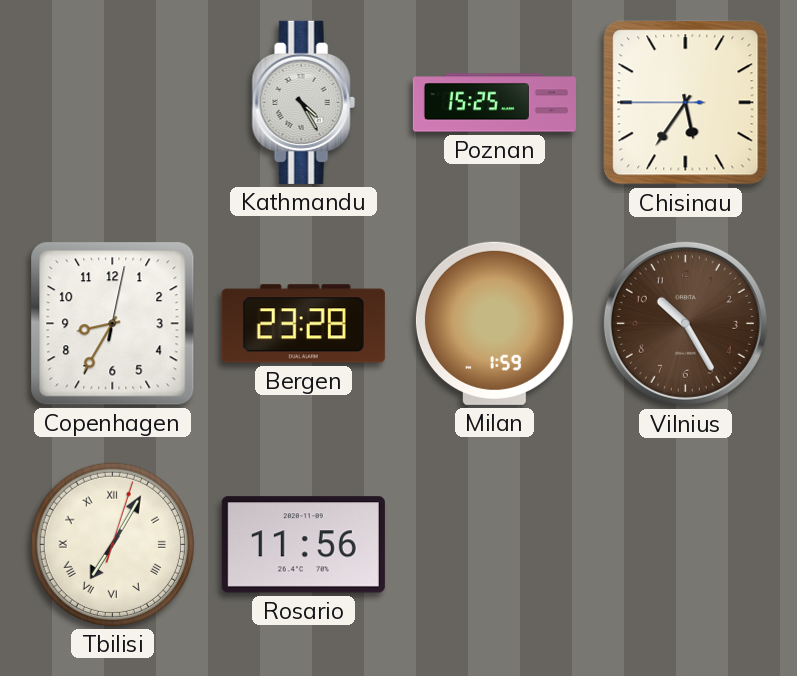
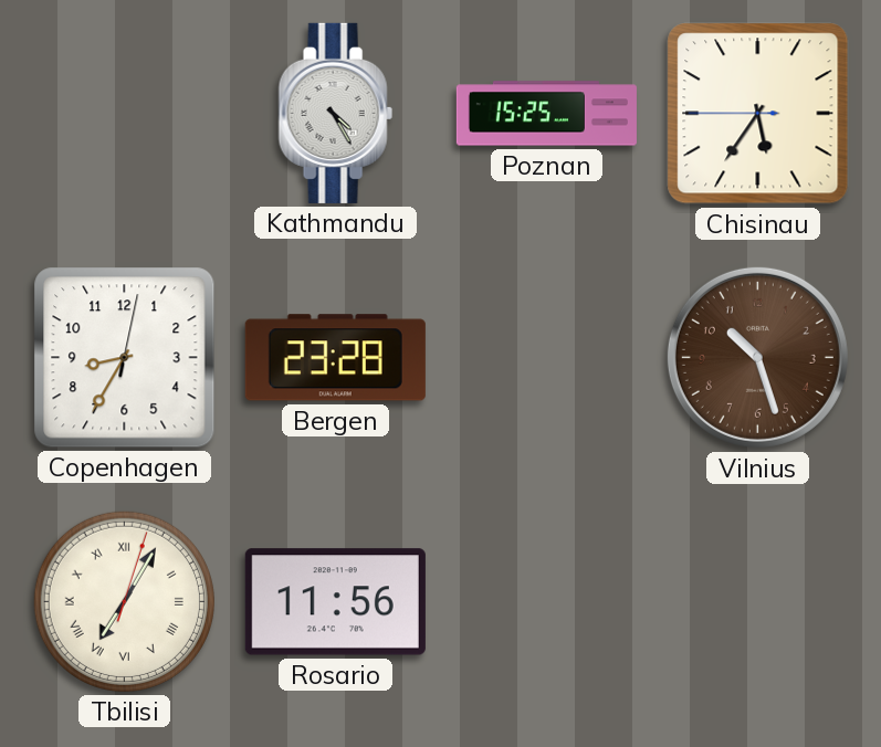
Milan: 1:59 -> none (494, 323)
Vilnius: 10:25 -> 10:27 (757, 357)
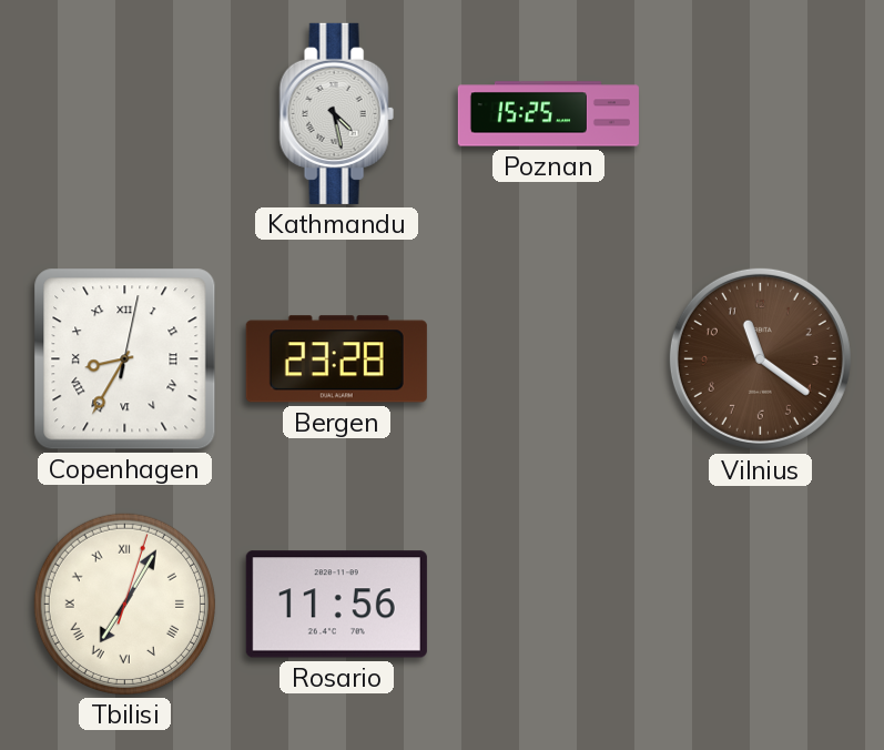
Kathmandu: 4:25 -> 4:28 (336, 113)
Chisinau: 5:35 -> none (758, 114)
Copenhagen numerals: Arabic -> Roman (125, 359)
Vilnius: 10:27 -> 11:21 (760, 358)
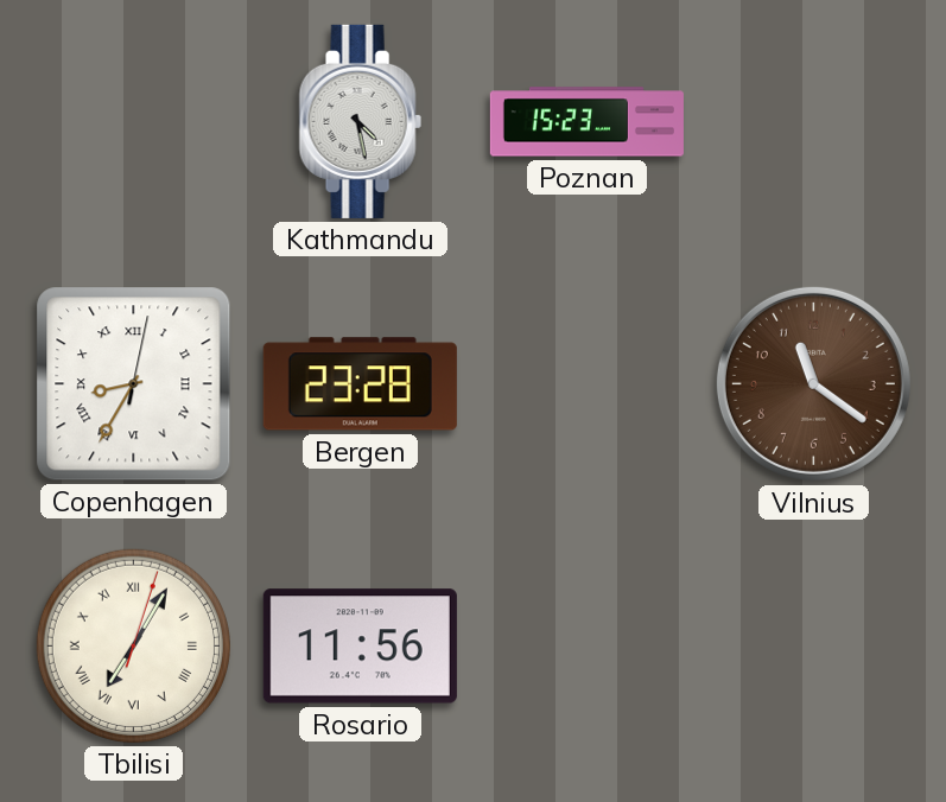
Poznan: 15:25 -> 15:23 (586, 122)
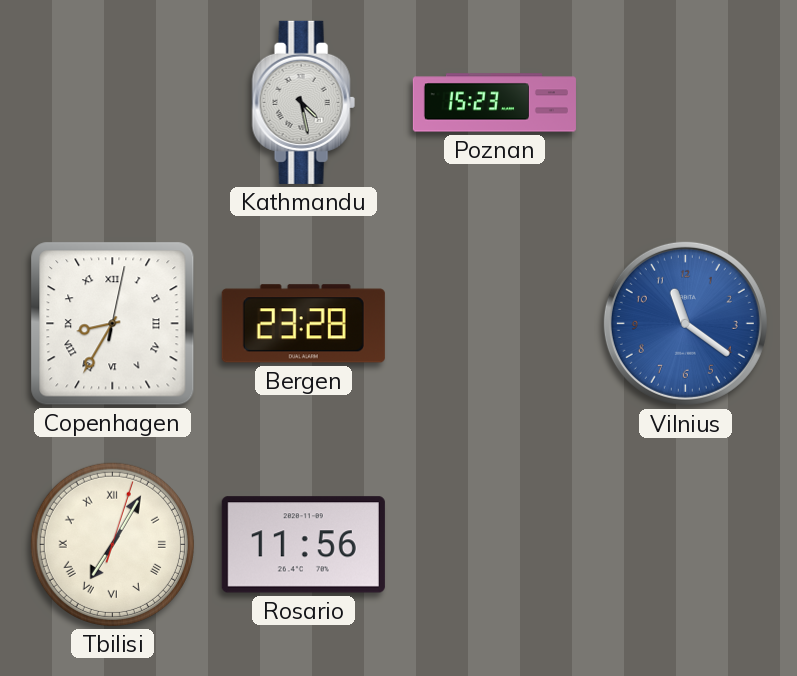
Vilnius dial: brown -> blue (685, 323)
